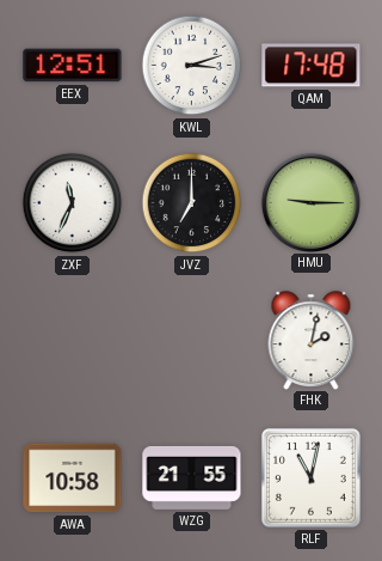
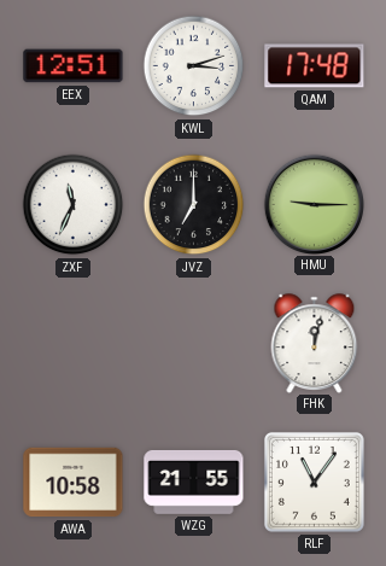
FHK: 2:02 -> 12:02 (315, 343)
RLF: 11:02 -> 11:06 (314, 482)
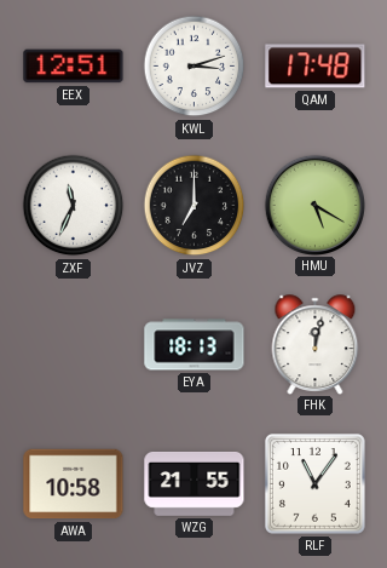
HMU: 9:15 -> 5:20 (314, 205)
EYA: none -> 18:13 (195, 345)
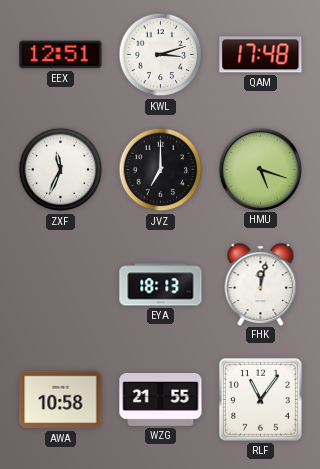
HMU: 5:20 -> 5:18 (260, 169)
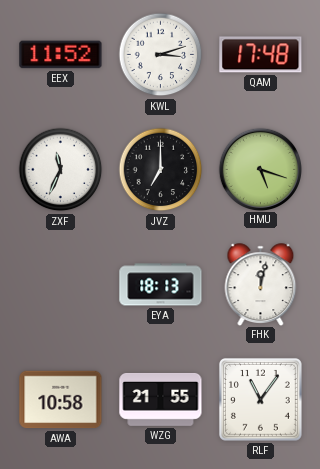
EEX: 12:51 -> 11:52 (61, 55)
